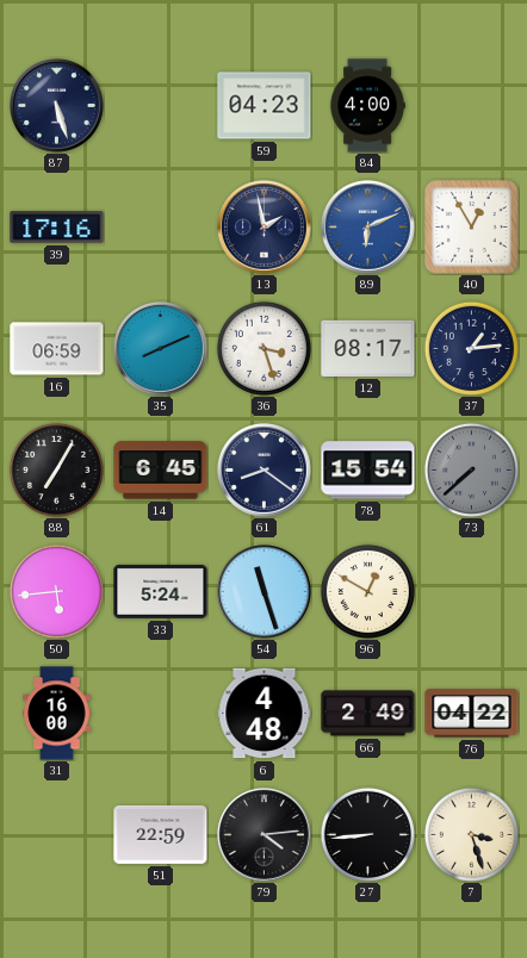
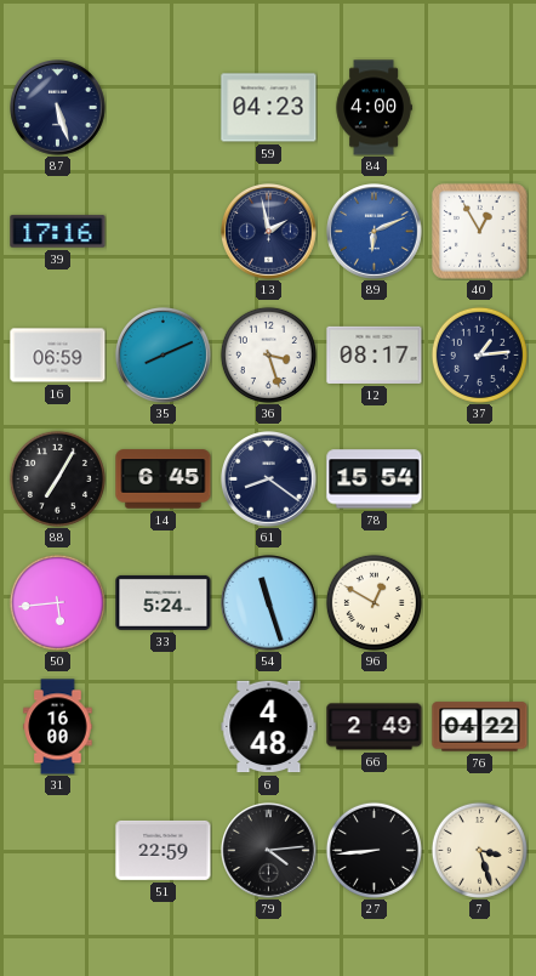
73: 7:38 -> none (471, 469)
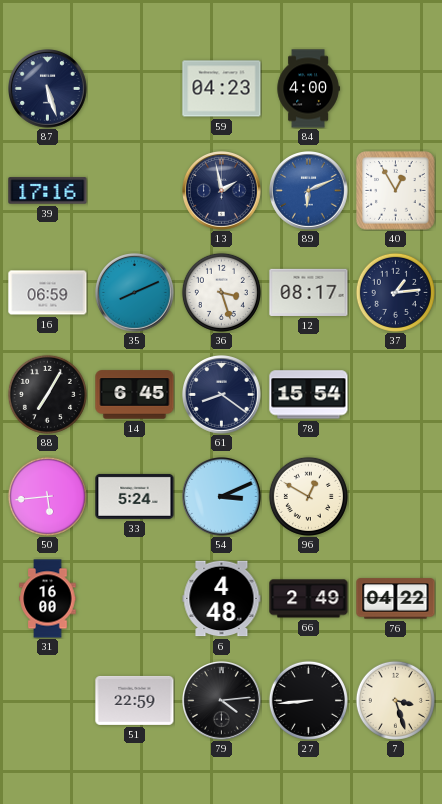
54: 11:27 -> 3:11 (222, 497)
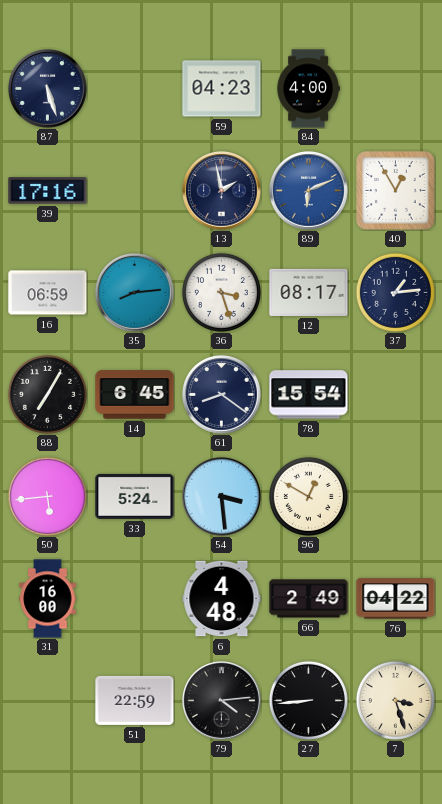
35: 8:11 -> 8:14 (135, 293)
54: 3:11 -> 3:29 (222, 497)
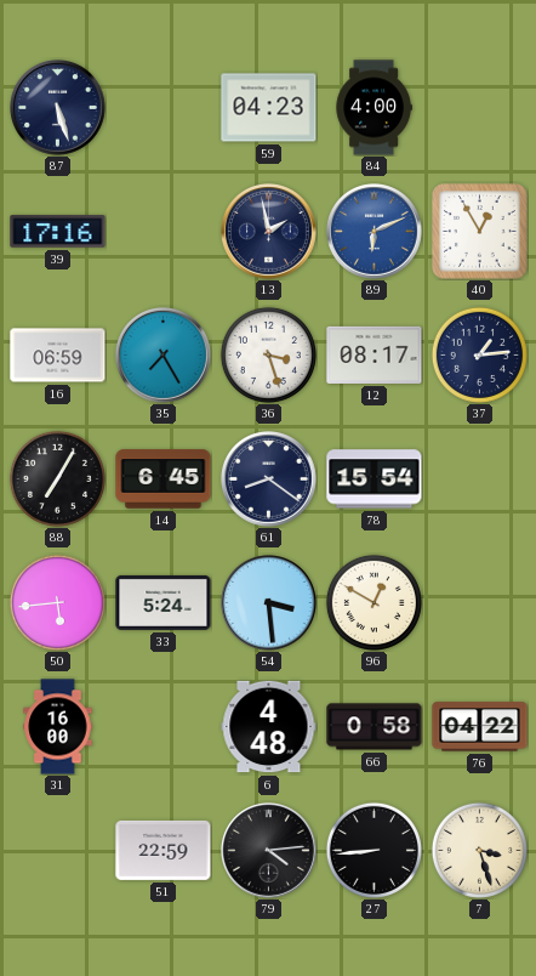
35: 8:14 -> 7:25 (164, 356)
66: 2:49 -> 0:58 (375, 727)
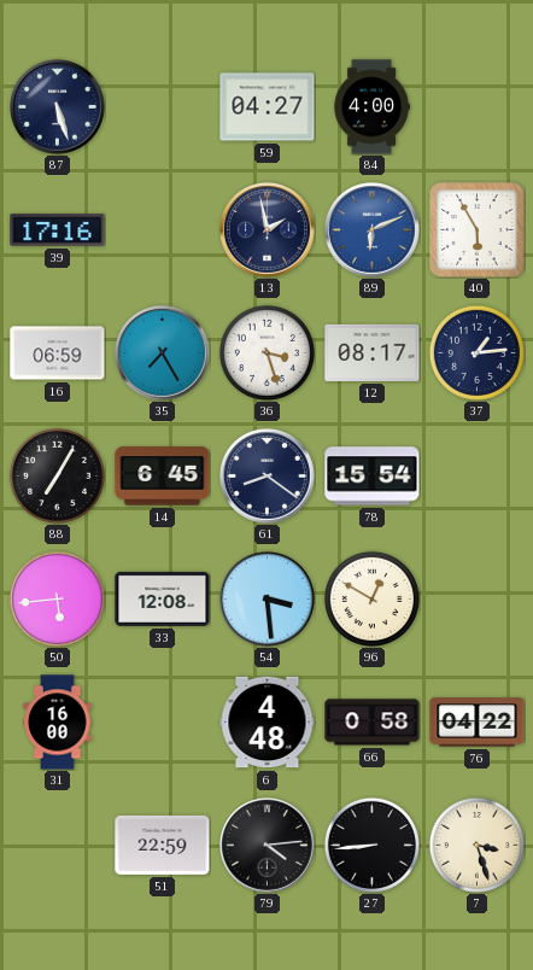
59: 04:23 -> 04:27 (268, 107)
40: 12:55 -> 5:55 (478, 230)
33: 5:24 -> 12:08 (163, 598)
